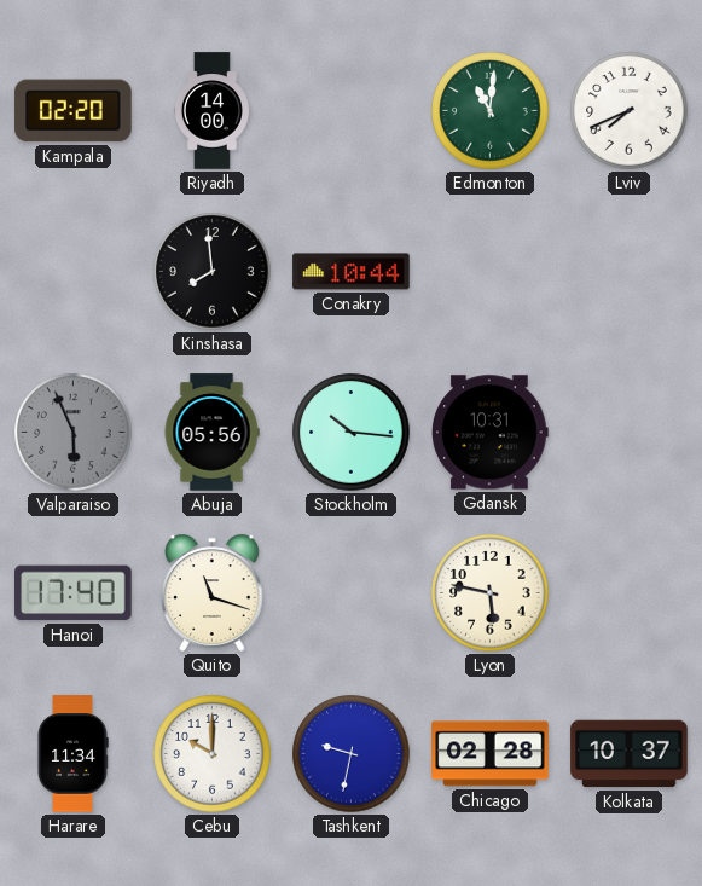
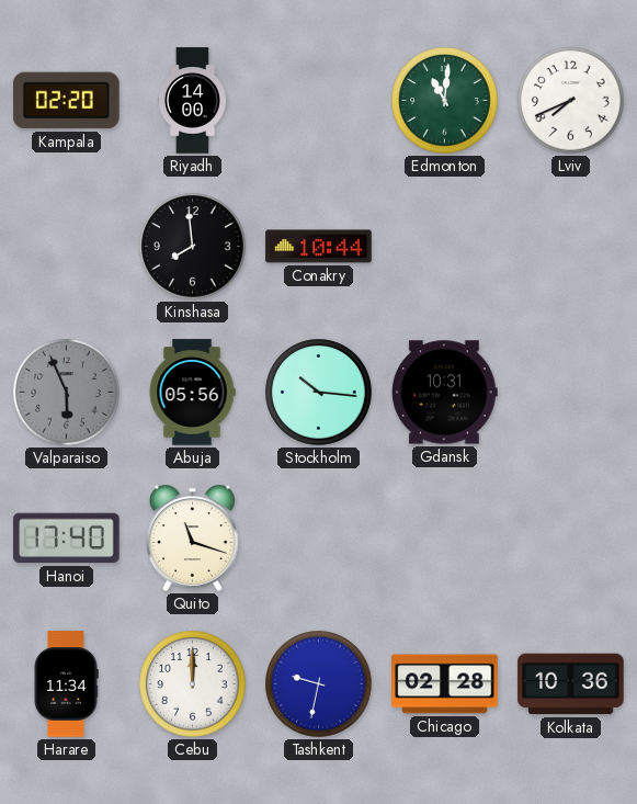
Lyon: 5:47 -> none (491, 593)
Cebu: 10:00 -> 12:00 (193, 684)
Kolkata: 10:37 -> 10:36 (571, 684)
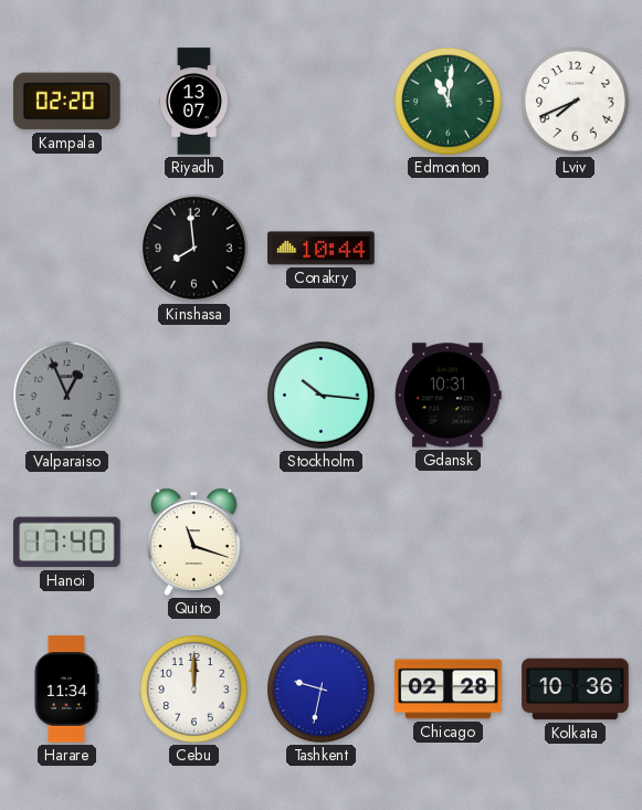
Riyadh: 14:00 -> 13:07 (193, 102)
Valparaiso: 5:56 -> 12:56 (67, 396)
Abuja: 05:56 -> none (192, 393)
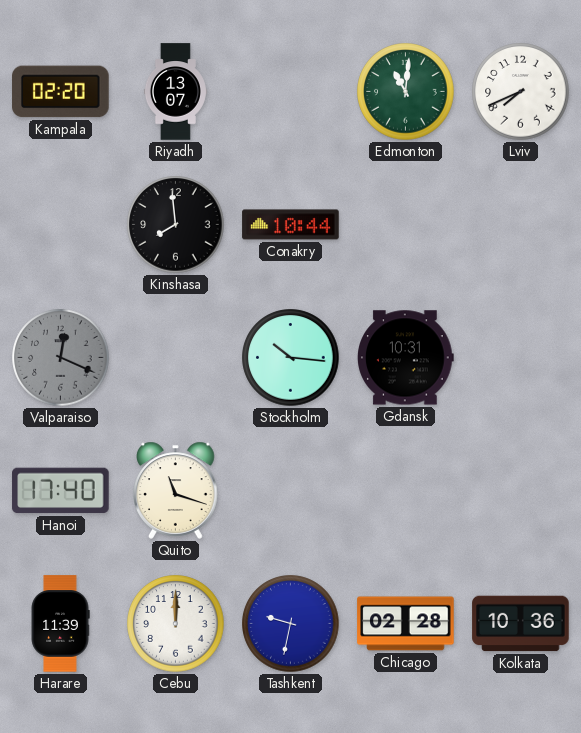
Valparaiso: 12:56 -> 12:19 (61, 358)
Harare: 11:34 -> 11:39 (60, 624)
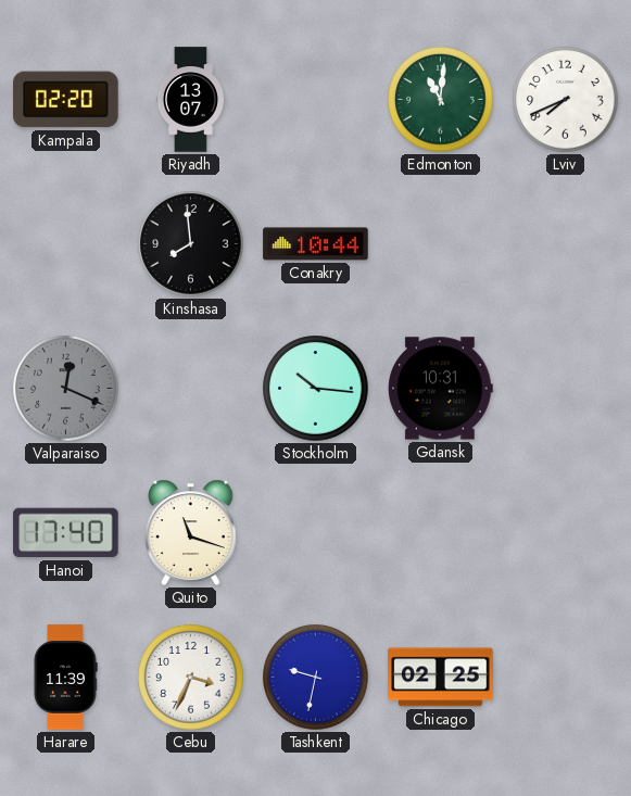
Cebu: 12:00 -> 3:34 (191, 678)
Chicago: 02:28 -> 02:25 (441, 678)
Kolkata: 10:36 -> none (521, 624)
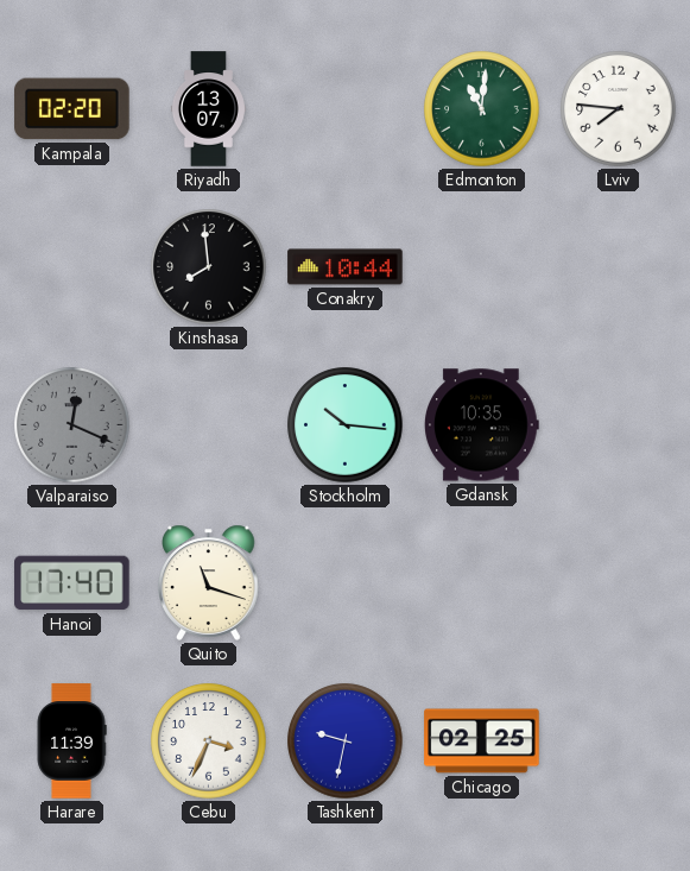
Lviv: 7:41 -> 7:46 (619, 109)
Gdansk: 10:31 -> 10:35 (482, 425)
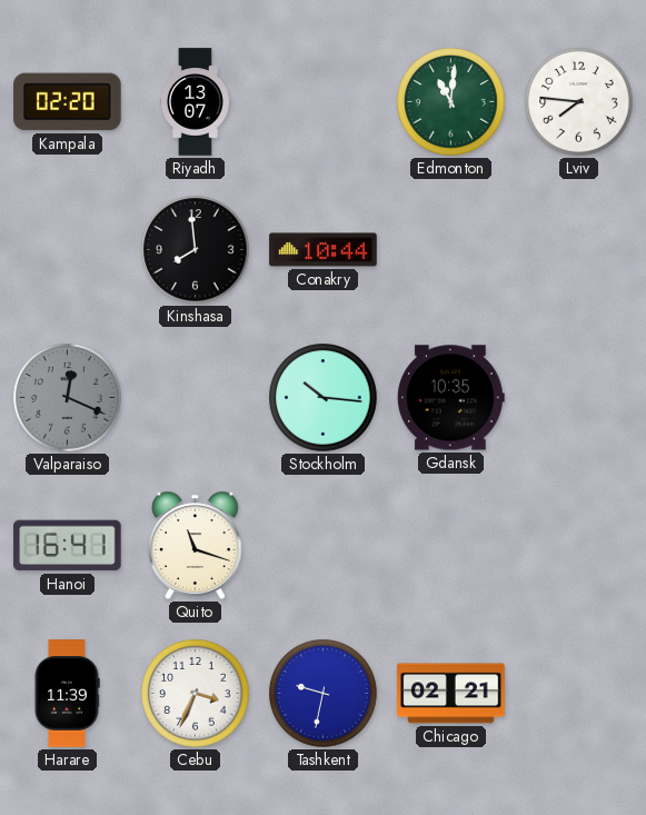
Hanoi: 17:40 -> 16:41 (68, 546)
Chicago: 02:25 -> 02:21 (451, 694)
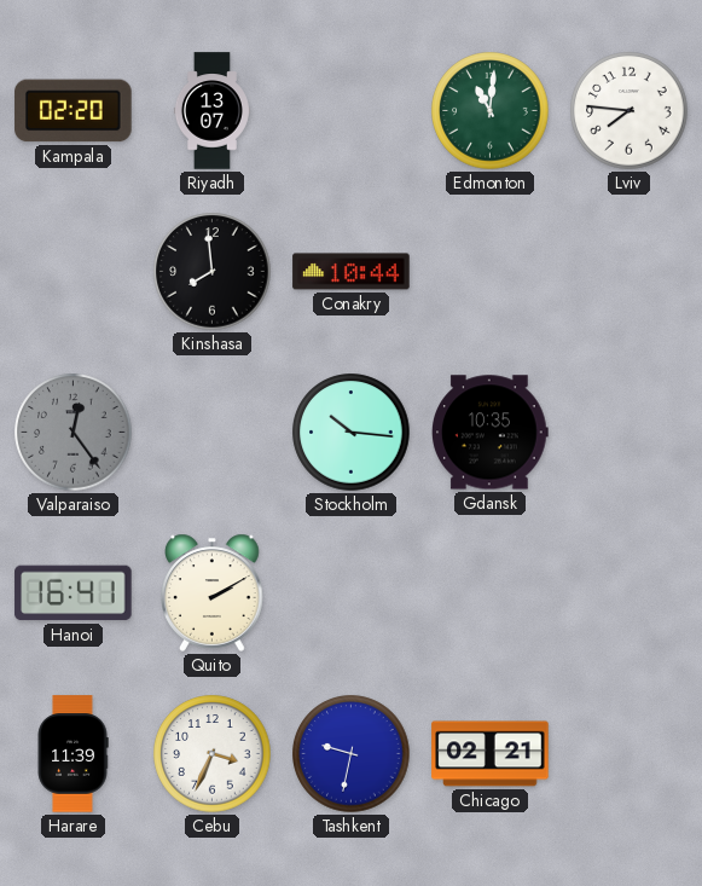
Valparaiso: 12:19 -> 12:24 (74, 433)
Quito: 11:18 -> 2:10 (213, 592)
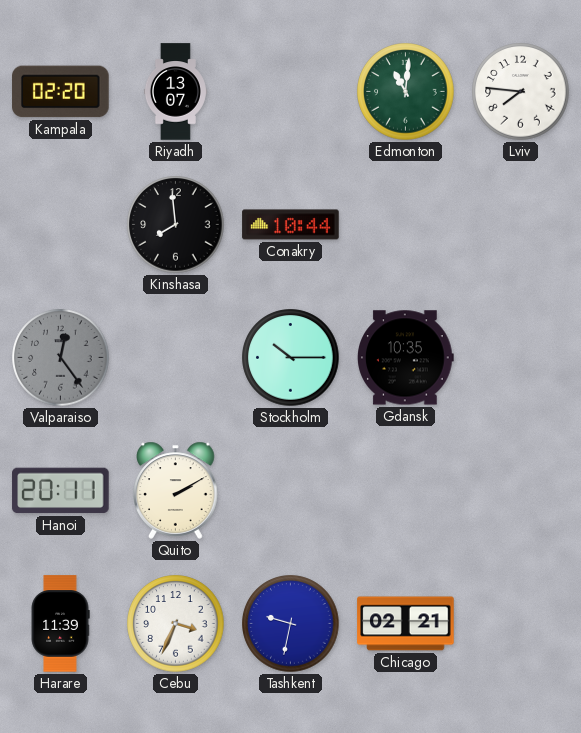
Stockholm: 10:16 -> 10:15 (291, 358)
Hanoi: 16:41 -> 20:11 (61, 491)
